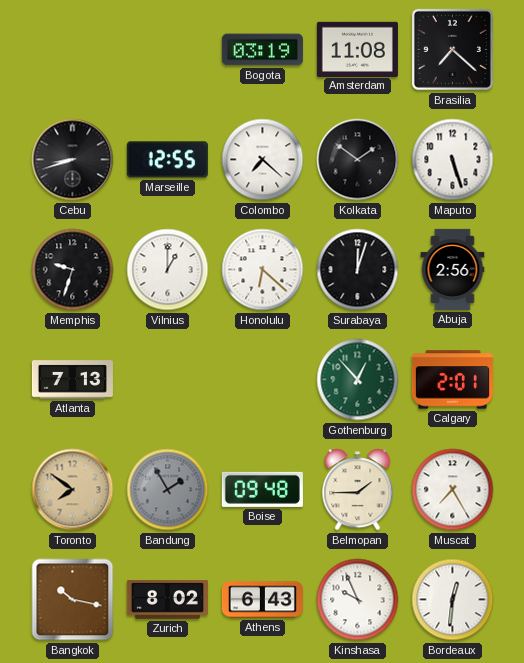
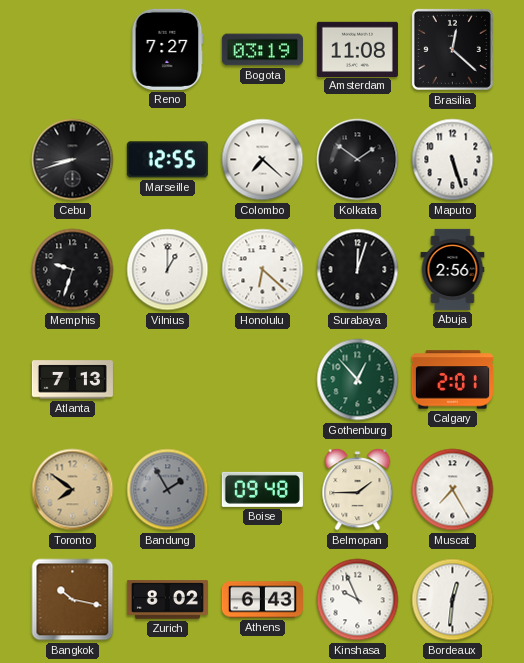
Reno: none -> 7:27 (167, 49)
Brasilia: 7:22 -> 12:22 (452, 49)
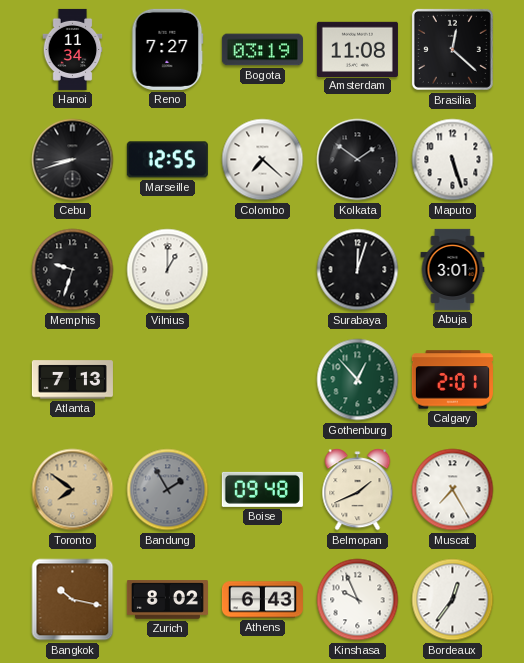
Hanoi: none -> 11:34 (73, 49)
Honolulu: 6:22 -> none (263, 270)
Abuja: 2:56 -> 3:01 (453, 269)
Belmopan: 1:45 -> 1:41 (358, 490)
Bordeaux: 12:31 -> 12:36 (453, 600)
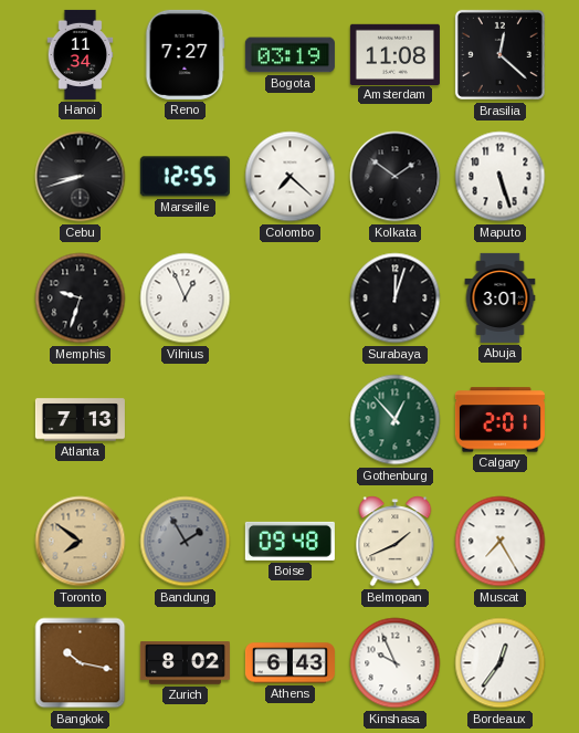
Vilnius: 1:00 -> 12:56 (186, 299)
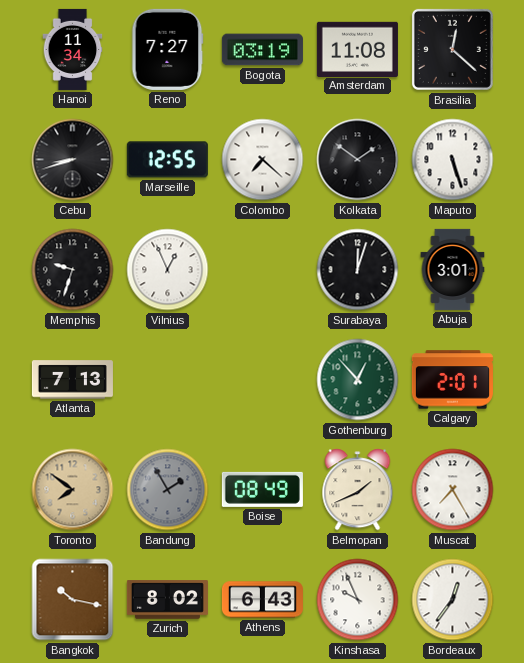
Boise: 09:48 -> 08:49 (262, 489)
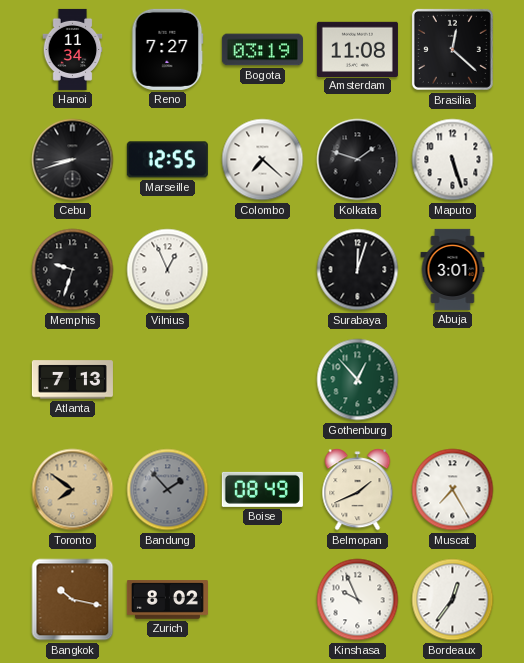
Kolkata: 1:51 -> 1:48 (358, 160)
Calgary: 2:01 -> none (452, 380)
Bandung: 1:55 -> 1:53 (168, 490)
Athens: 6:43 -> none (262, 600)
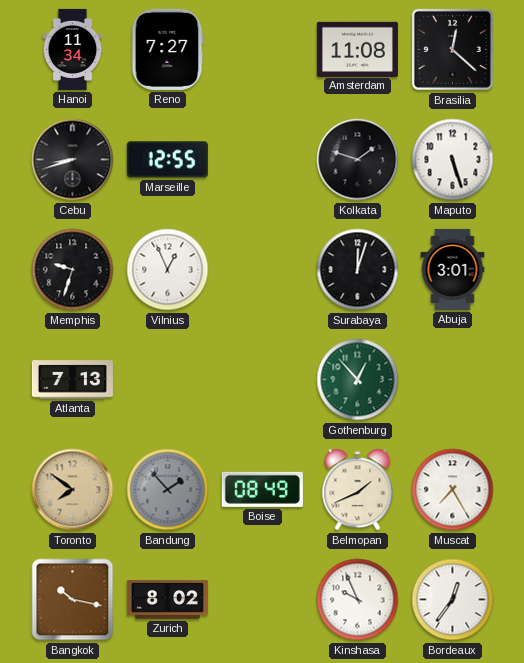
Bogota: 03:19 -> none (262, 50)
Colombo: 7:22 -> none (263, 160)
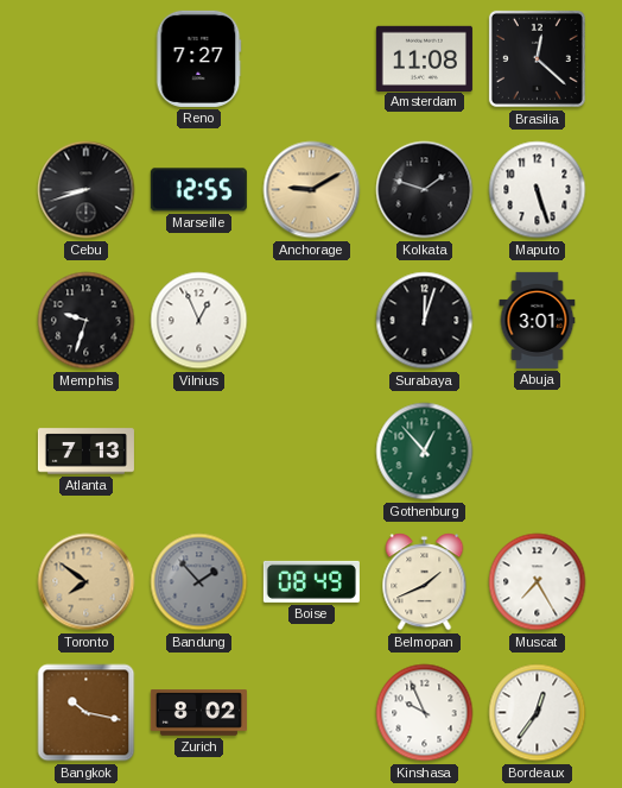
Hanoi: 11:34 -> none (73, 49)
Anchorage: none -> 9:10 (312, 190)
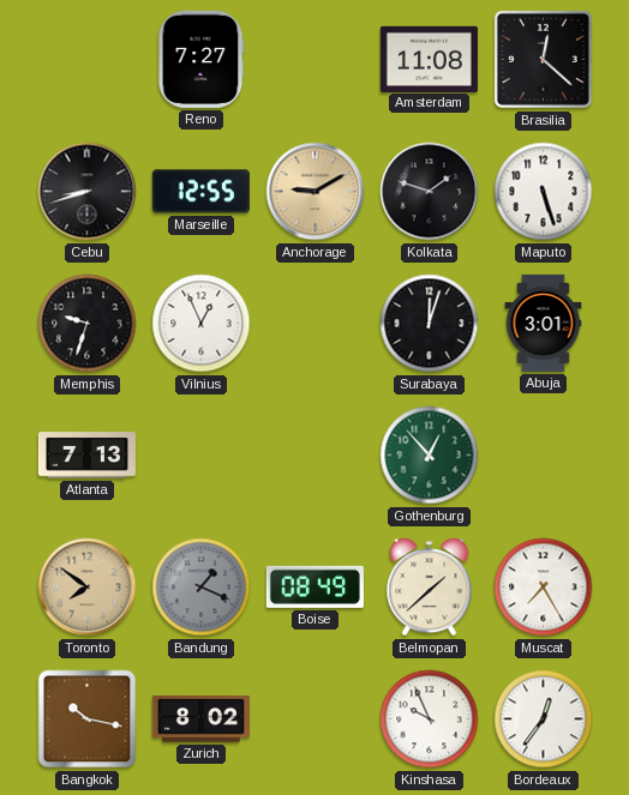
Bandung: 1:53 -> 1:19 (202, 588)
Belmopan: 1:41 -> 1:38 (430, 588)
